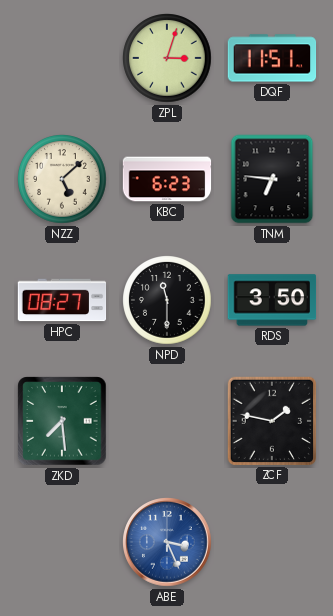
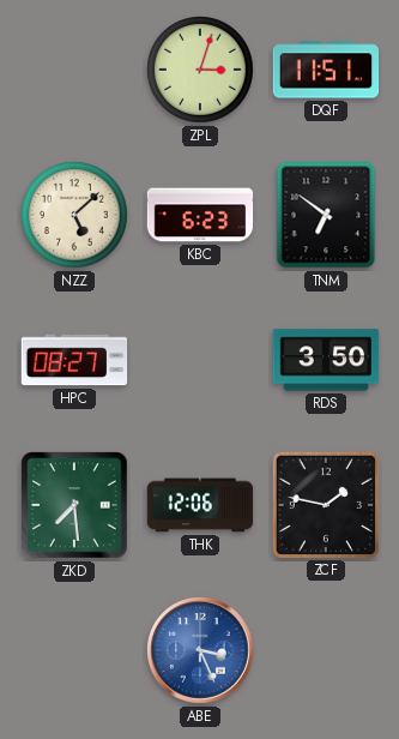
TNM: 6:46 -> 6:51 (326, 215)
NPD: 11:30 -> none (167, 300)
THK: none -> 12:06 (200, 505)
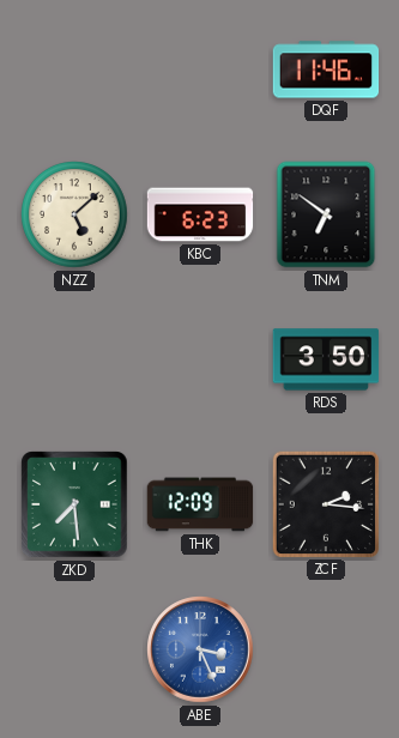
ZPL: 3:03 -> none (200, 70)
DQF: 11:51 -> 11:46 (326, 69)
HPC: 08:27 -> none (74, 360)
THK: 12:06 -> 12:09 (200, 504)
ZCF: 1:47 -> 2:16 (325, 503)
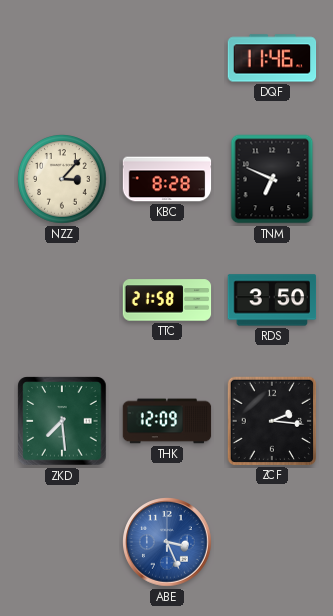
NZZ: 5:08 -> 3:07 (62, 179)
KBC: 6:23 -> 8:28 (167, 179)
TNM: 6:51 -> 6:49 (272, 179)
TTC: none -> 21:58 (167, 300)
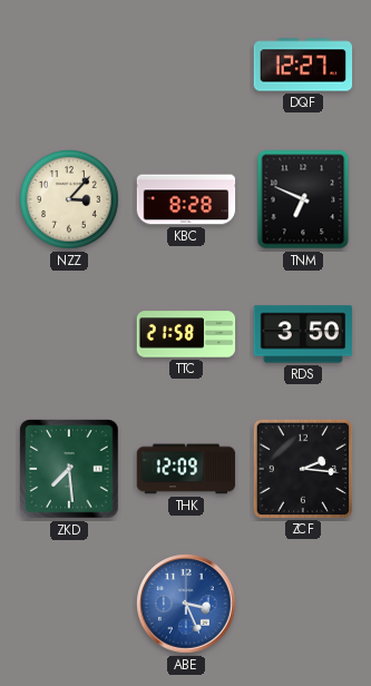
DQF: 11:46 -> 12:27 (303, 65)
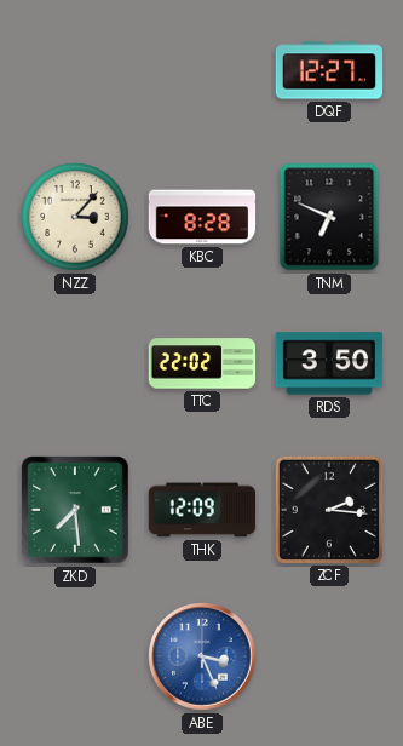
TTC: 21:58 -> 22:02 (202, 363)
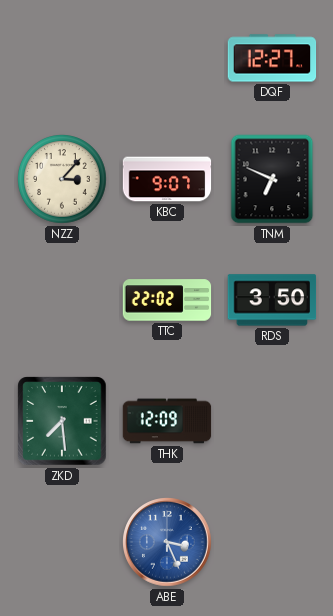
KBC: 8:28 -> 9:07 (167, 179)
ZCF: 2:16 -> none (328, 509)
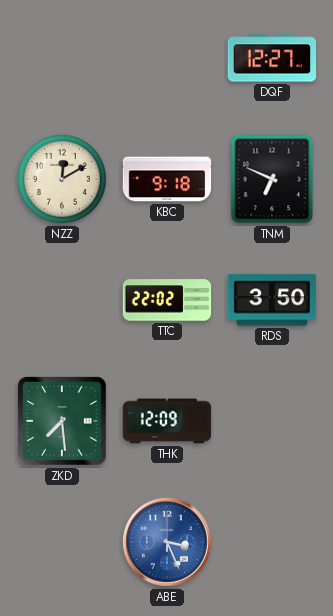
NZZ: 3:07 -> 12:10 (62, 179)
KBC: 9:07 -> 9:18 (167, 179)
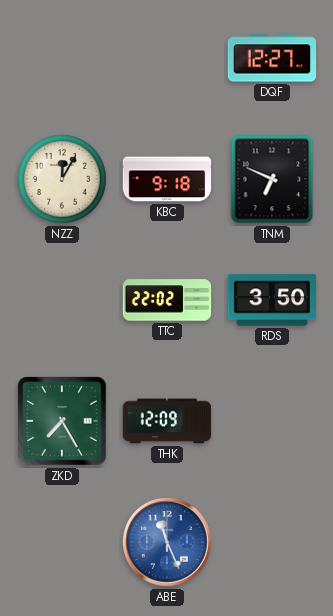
NZZ: 12:10 -> 12:05 (62, 179)
ZKD: 7:29 -> 7:25 (62, 421)
ABE: 3:26 -> 11:26 (167, 542)
